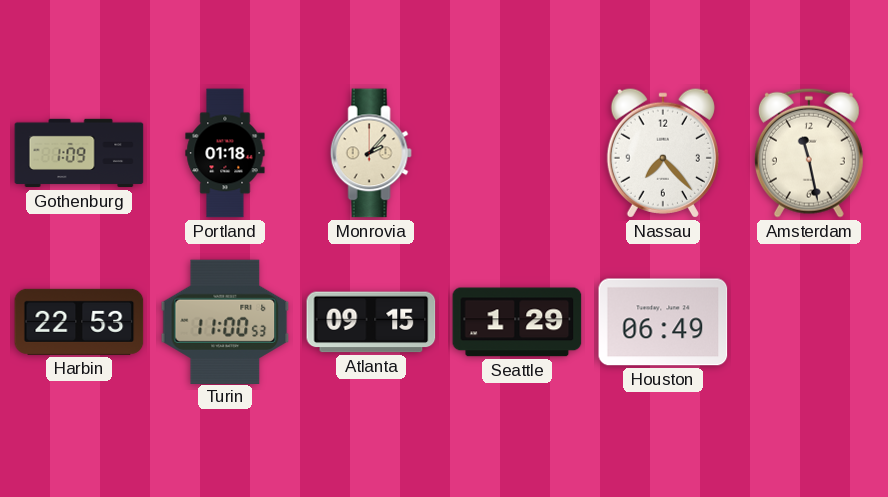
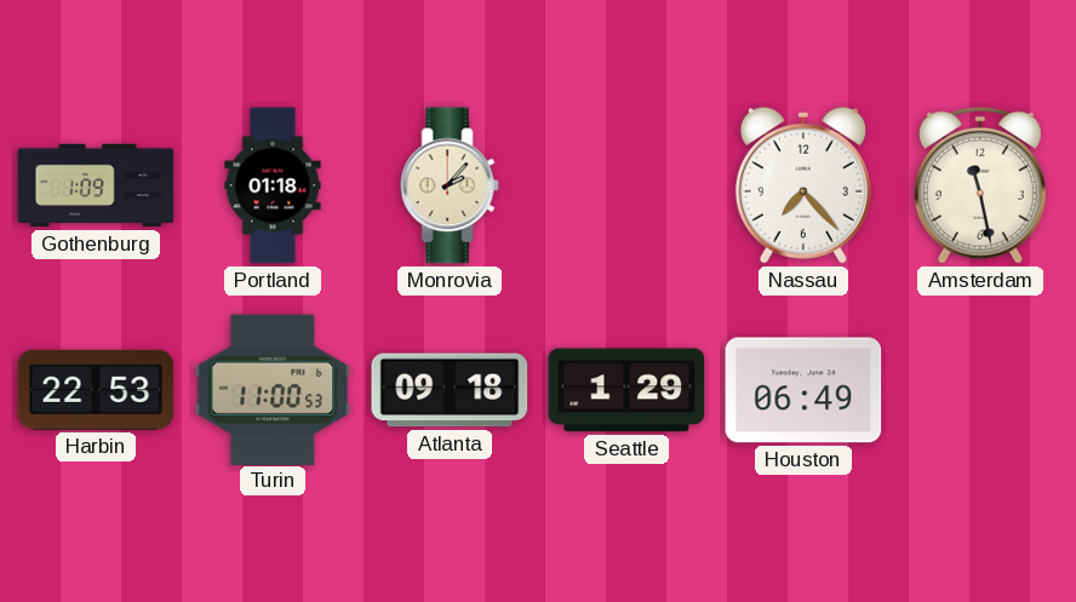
Atlanta: 09:15 -> 09:18 (450, 390)
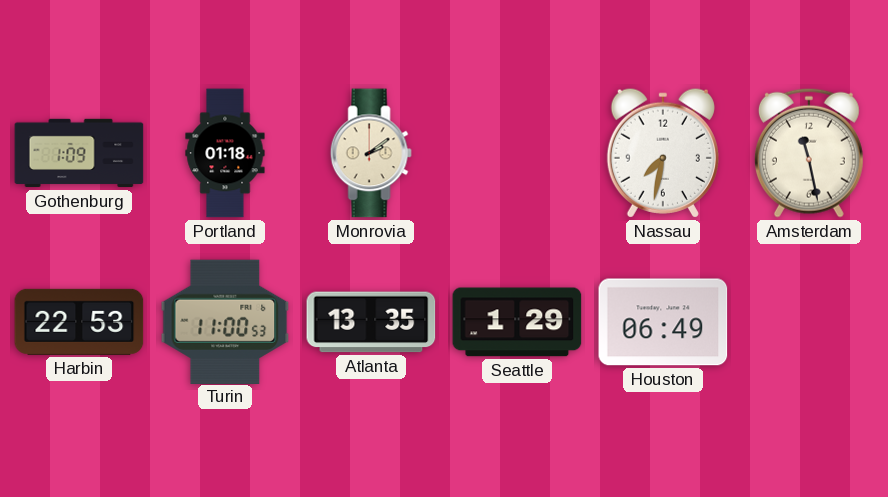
Monrovia: 2:07 -> 2:09 (371, 153)
Nassau: 7:23 -> 7:32 (663, 153)
Atlanta: 09:18 -> 13:35 (371, 322)
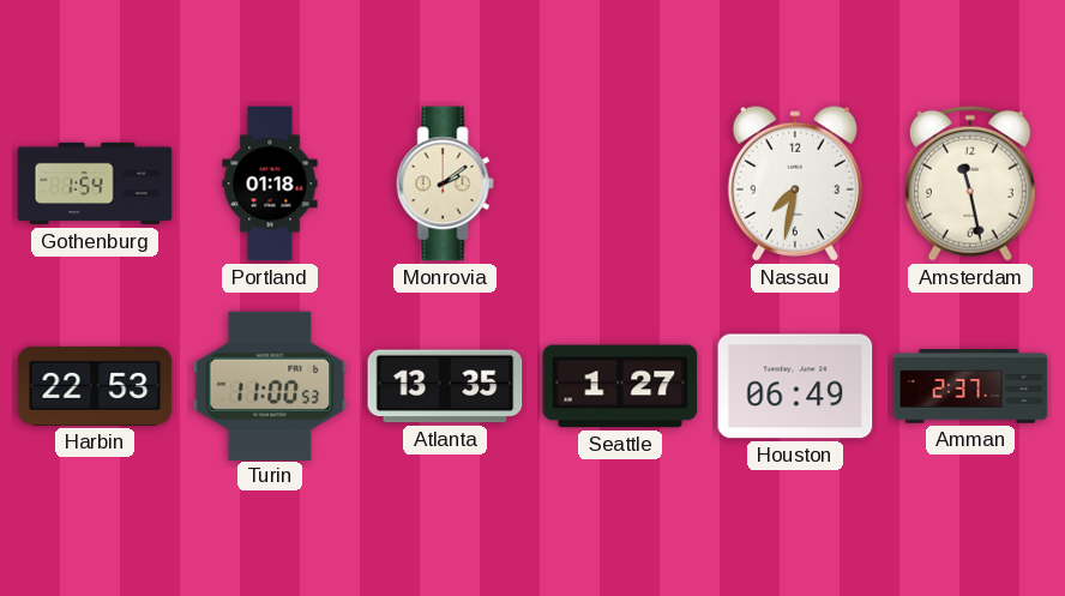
Gothenburg: 1:09 -> 1:54 (95, 183)
Seattle: 1:29 -> 1:27 (620, 386)
Amman: none -> 2:37 (970, 386)
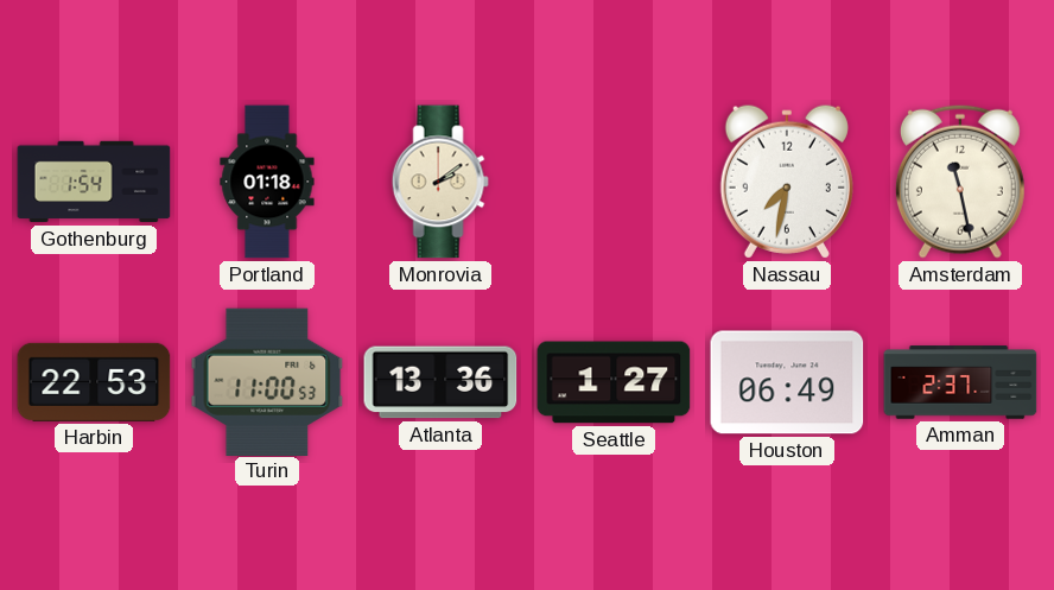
Atlanta: 13:35 -> 13:36 (440, 382)
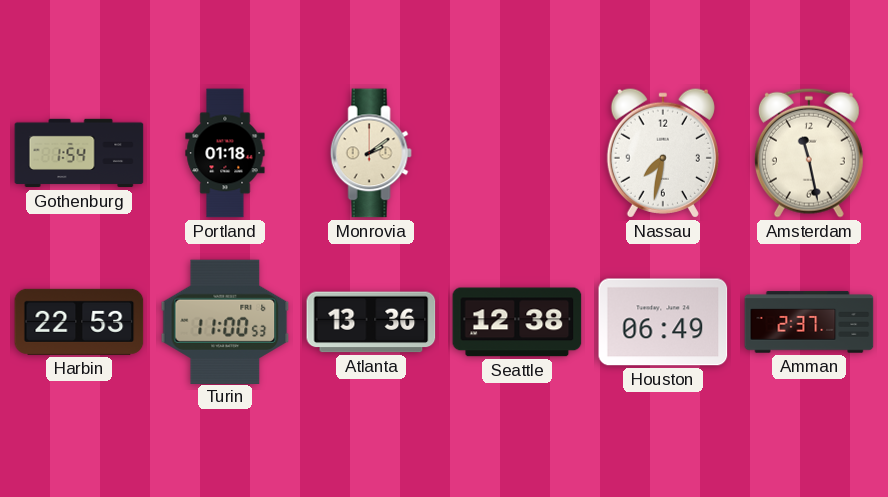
Seattle: 1:27 -> 12:38 (517, 322)
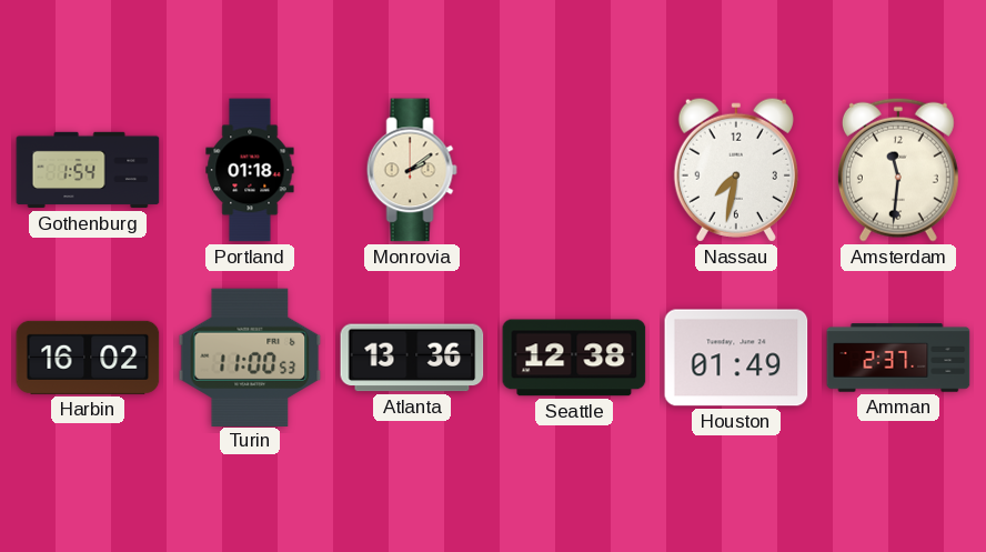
Amsterdam: 11:28 -> 11:31 (898, 170)
Harbin: 22:53 -> 16:02 (88, 358)
Houston: 06:49 -> 01:49 (736, 358)
